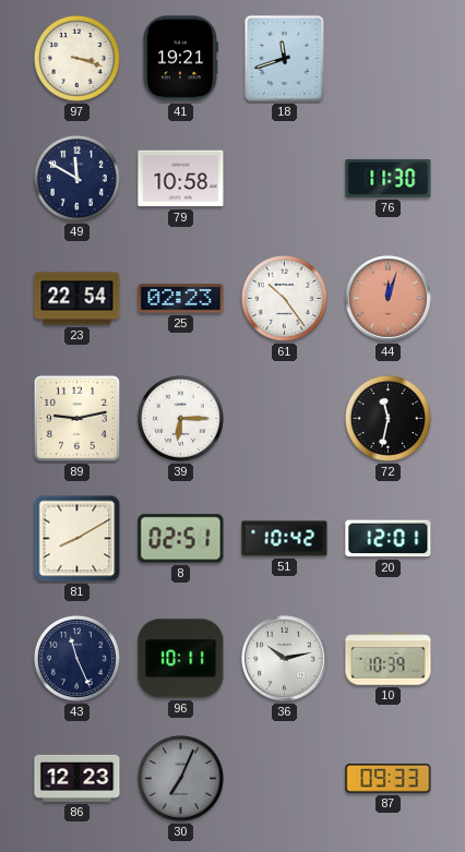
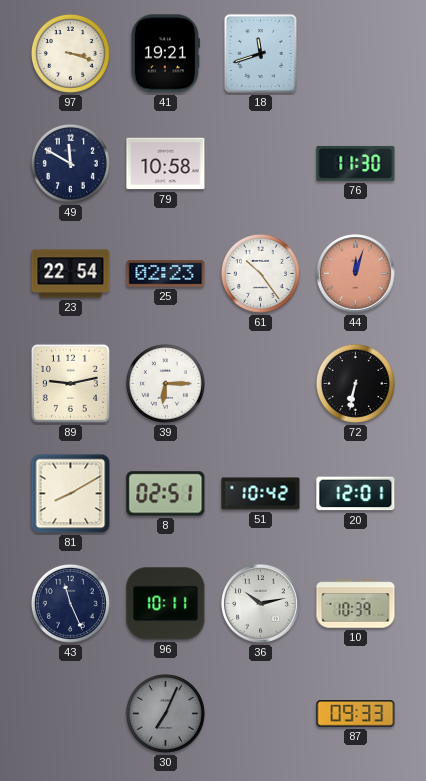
72: 11:32 -> 6:32 (355, 383)
86: 12:23 -> none (77, 778)
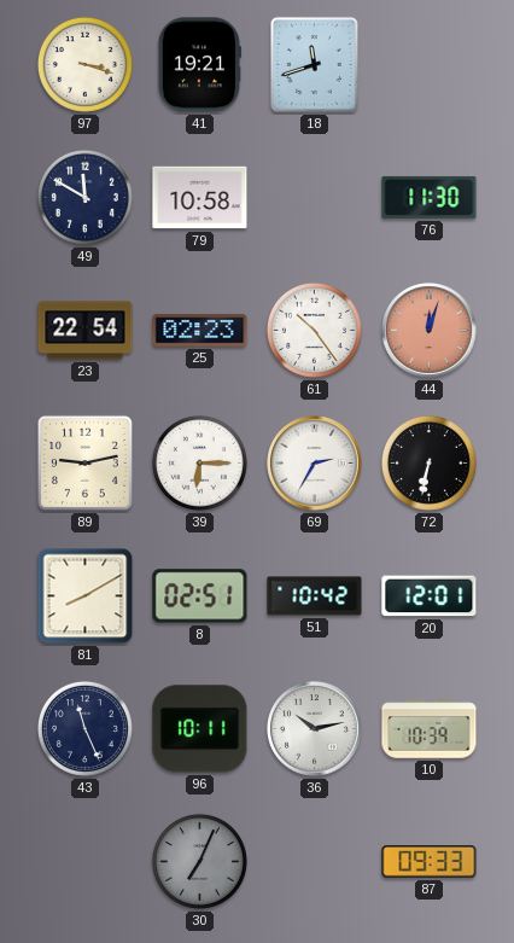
69: none -> 2:35 (315, 464)
